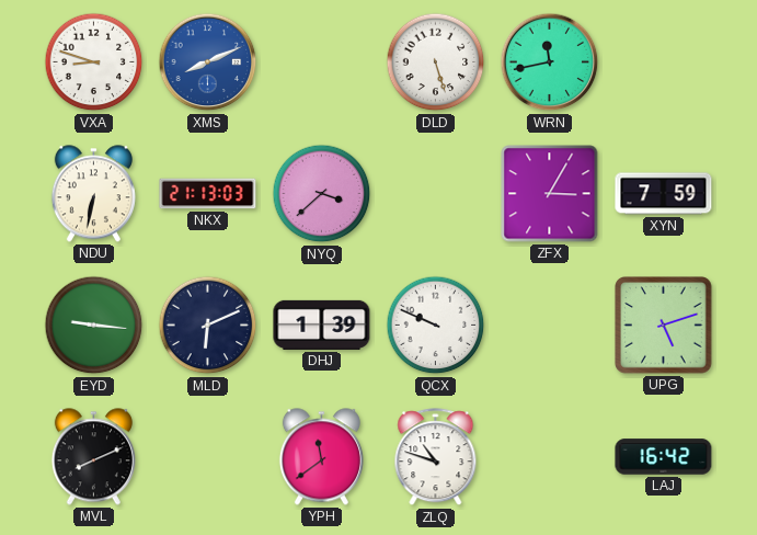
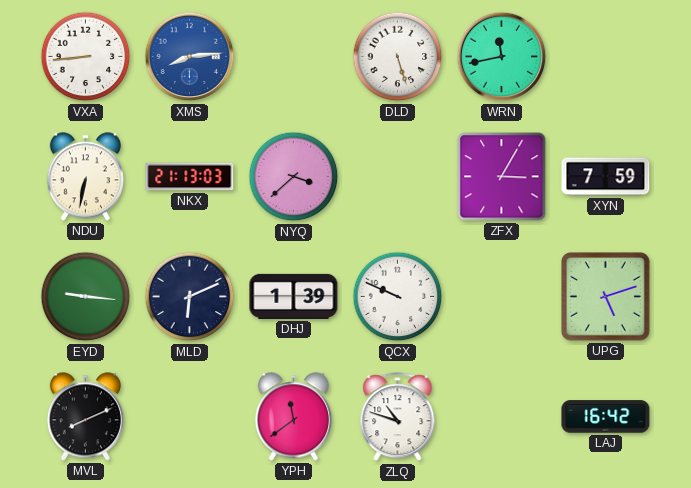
VXA: 8:48 -> 8:44 (86, 57)
XMS: 8:11 -> 8:14 (190, 57)
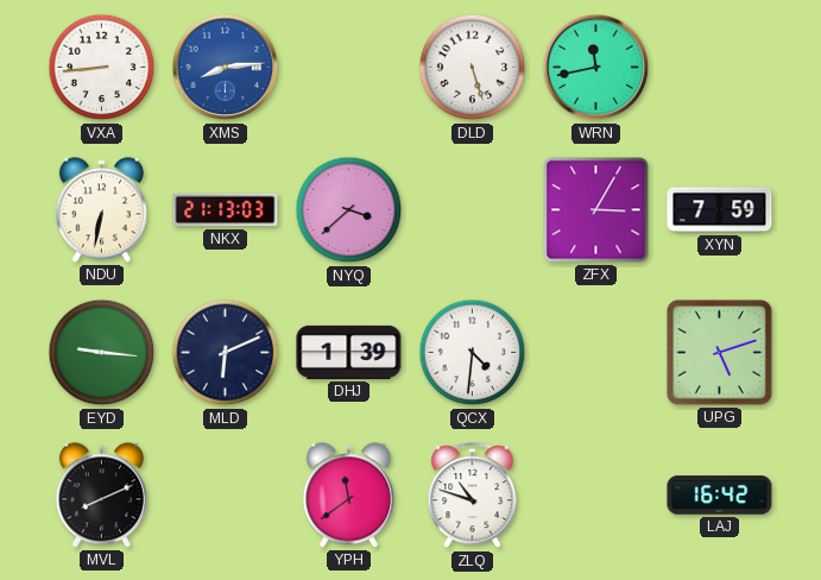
QCX: 9:49 -> 4:31 (473, 353)
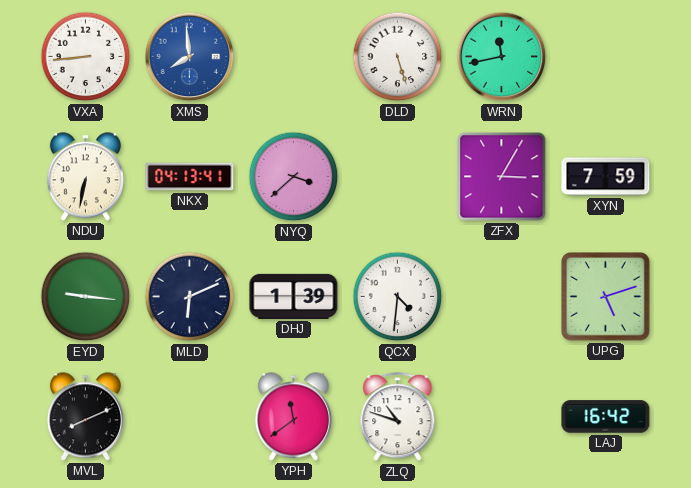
XMS: 8:14 -> 7:59 (190, 57)
NKX: 21:13 -> 04:13 (190, 177)
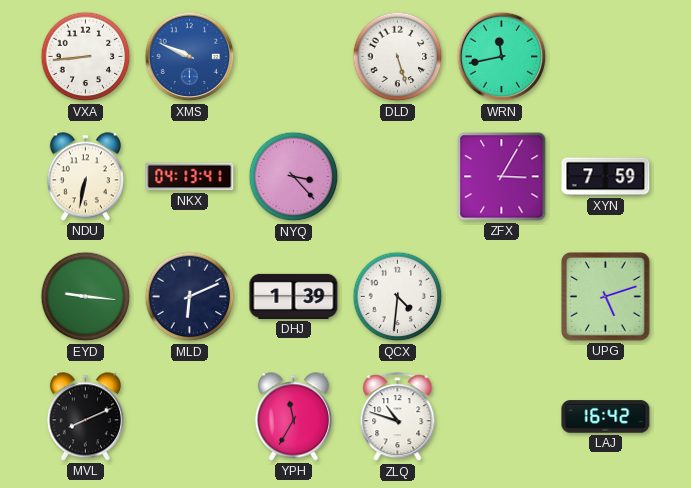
XMS: 7:59 -> 9:49 (190, 57)
NYQ: 3:38 -> 3:23 (294, 177)
YPH: 11:39 -> 11:35 (293, 417)
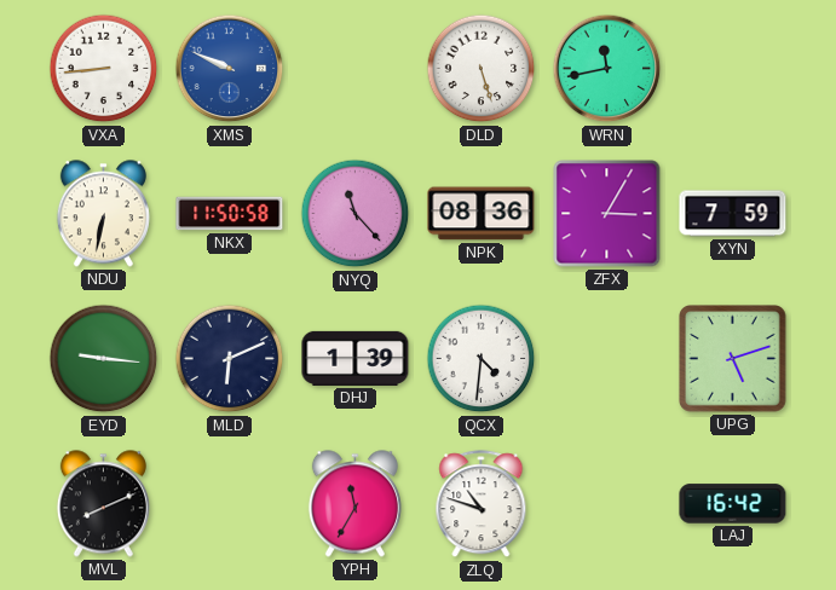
NKX: 04:13 -> 11:50 (230, 214)
NYQ: 3:23 -> 11:23 (356, 214)
NPK: none -> 08:36 (482, 214)
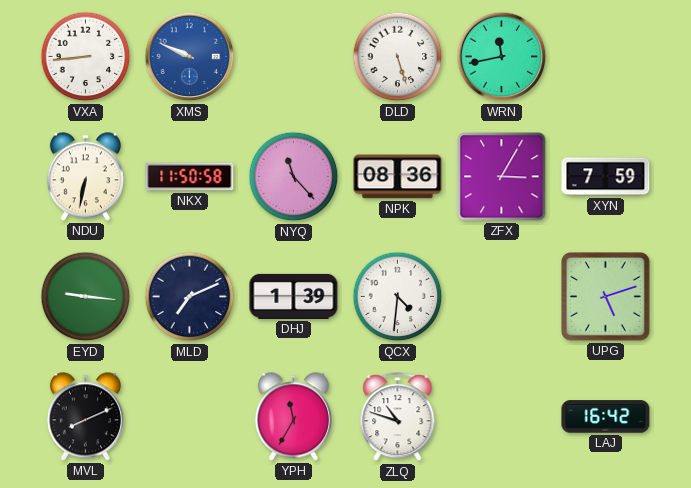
MLD: 6:11 -> 7:11 (190, 297)
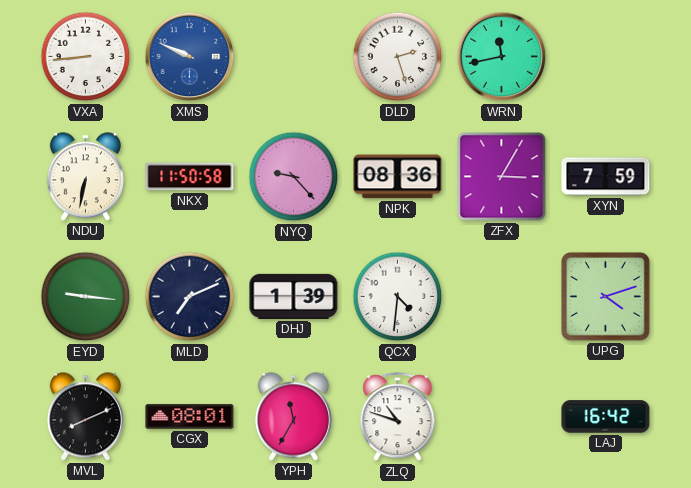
DLD: 5:27 -> 2:27 (398, 57)
NYQ: 11:23 -> 9:23 (294, 177)
UPG: 5:12 -> 4:12 (606, 297)
CGX: none -> 08:01 (190, 417)
